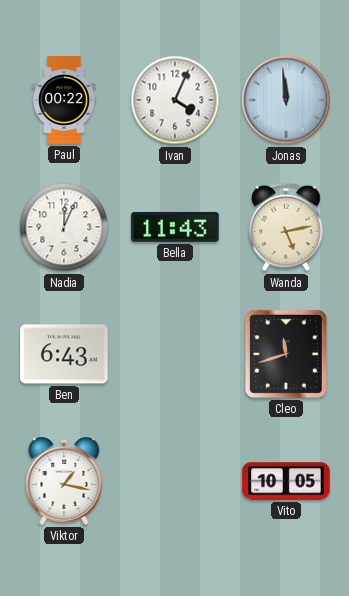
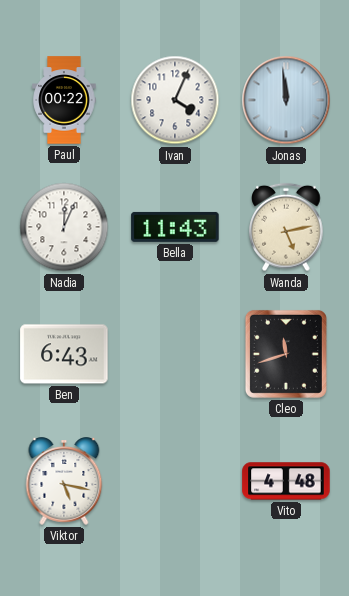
Viktor: 1:17 -> 5:17 (64, 481)
Vito: 10:05 -> 4:48 (286, 481)
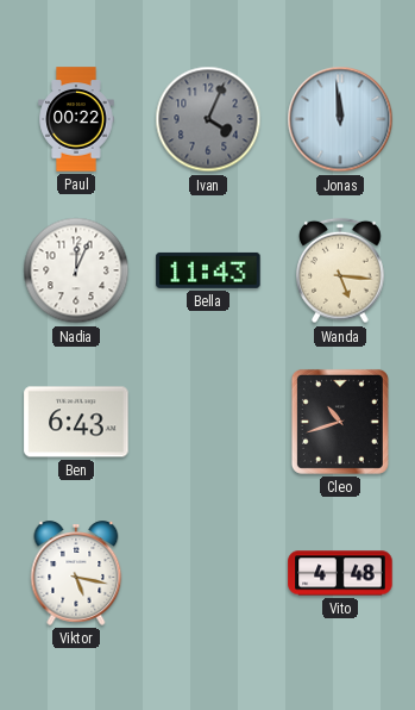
Ivan dial: white -> grey (208, 119)
Wanda: 5:13 -> 5:16 (340, 270)
Cleo: 11:42 -> 10:42 (340, 422)
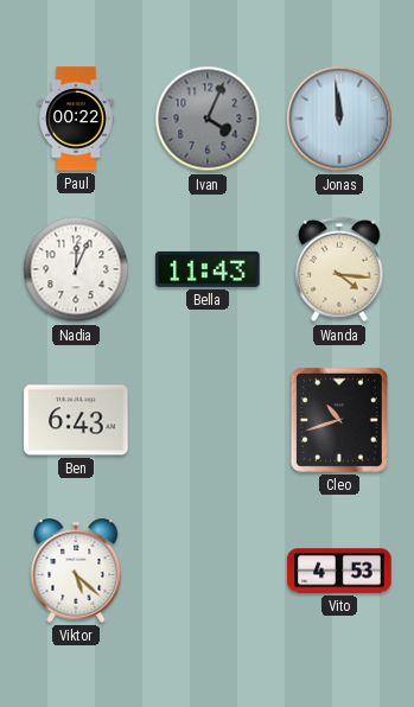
Wanda: 5:16 -> 4:16 (339, 269)
Viktor: 5:17 -> 5:22 (76, 571)
Vito: 4:48 -> 4:53 (339, 571)
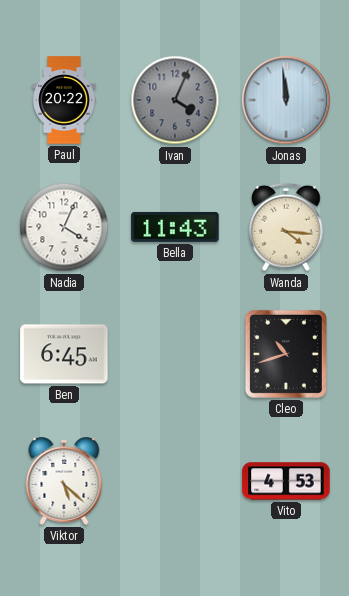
Paul: 00:22 -> 20:22 (64, 100)
Nadia: 12:04 -> 4:04 (64, 227)
Ben: 6:43 -> 6:45 (64, 354)
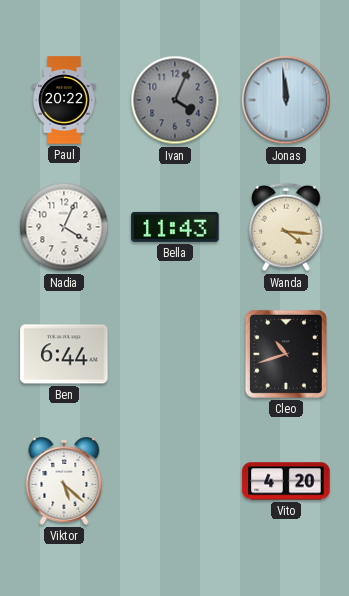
Ben: 6:45 -> 6:44 (64, 354)
Vito: 4:53 -> 4:20 (286, 481)
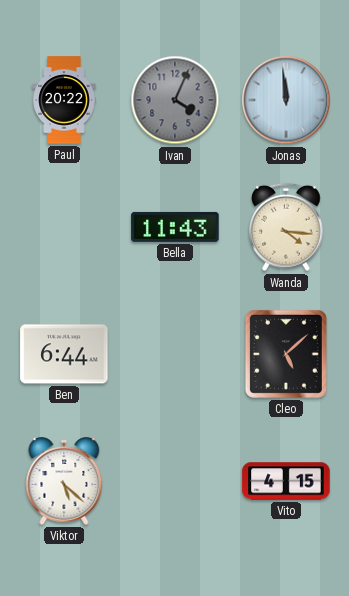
Nadia: 4:04 -> none (64, 227)
Cleo: 10:42 -> 5:08 (286, 354)
Vito: 4:20 -> 4:15 (286, 481)
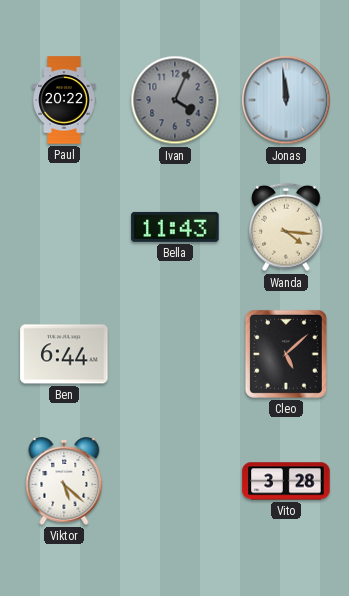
Vito: 4:15 -> 3:28 (286, 481)
